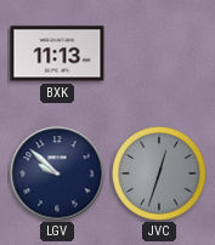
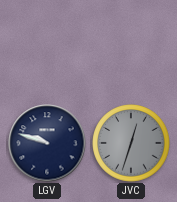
BXK: 11:13 -> none (57, 53)
LGV: 9:52 -> 9:48 (47, 143)
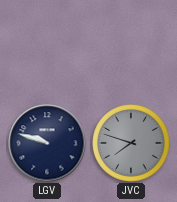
JVC: 12:33 -> 7:48 (131, 143)
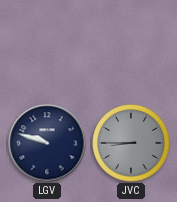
JVC: 7:48 -> 8:45 (131, 143)
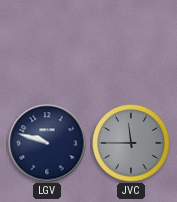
JVC: 8:45 -> 11:45 (131, 143)
